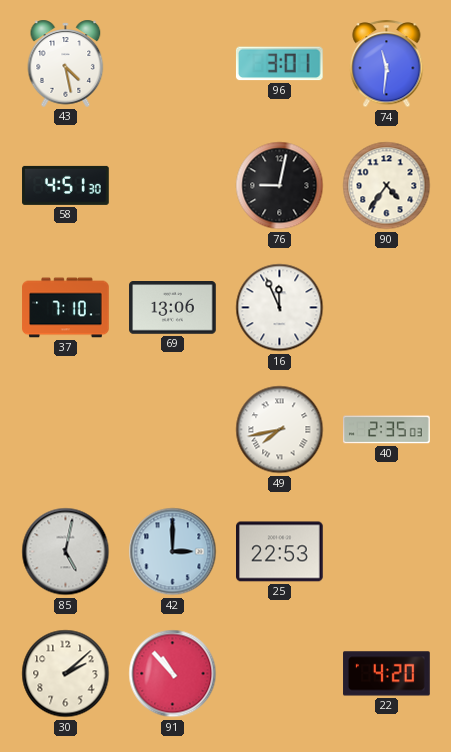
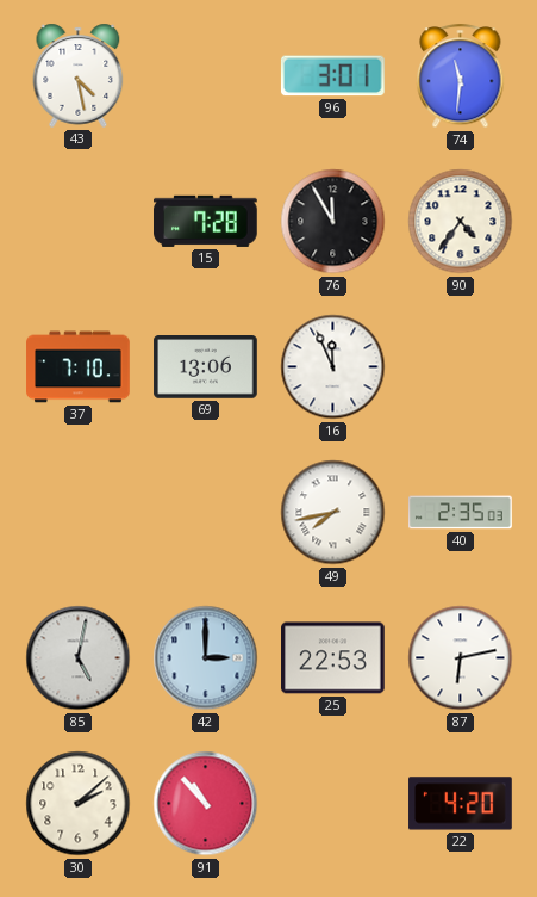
58: 4:51 -> none (66, 185)
15: none -> 7:28 (206, 221)
76: 9:02 -> 11:55 (333, 222)
87: none -> 6:13 (461, 658)
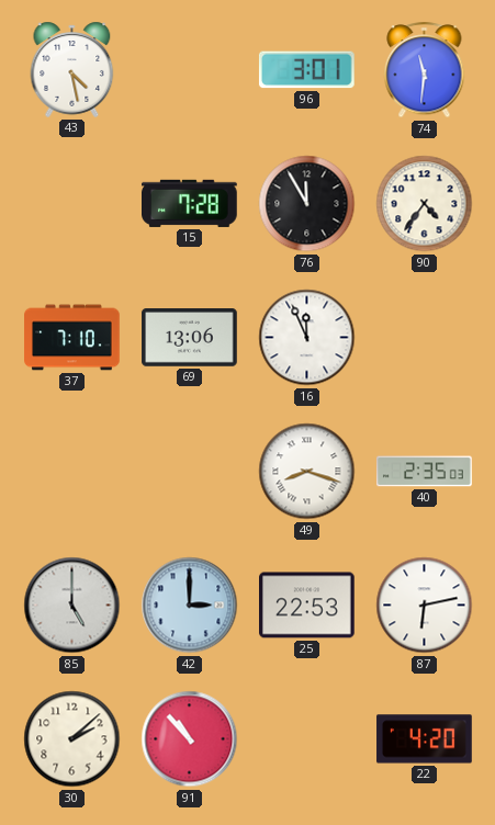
49: 7:43 -> 8:18 (307, 472)
85: 5:02 -> 5:00 (72, 606)
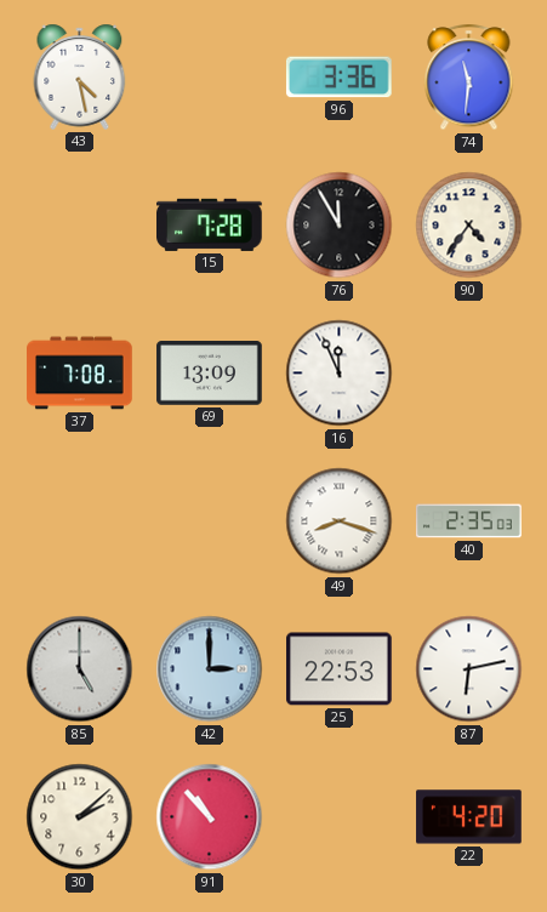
96: 3:01 -> 3:36 (338, 78)
37: 7:10 -> 7:08 (80, 374)
69: 13:06 -> 13:09 (210, 374)
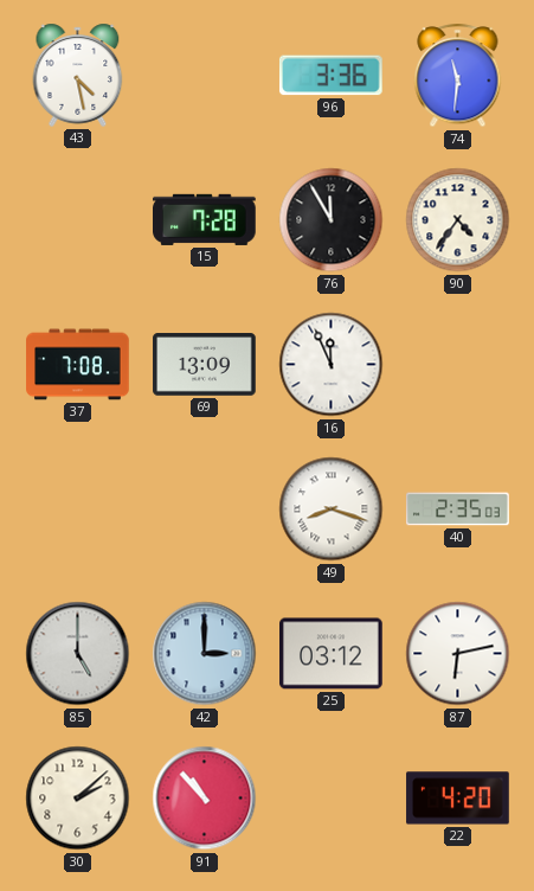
25: 22:53 -> 03:12 (332, 654)
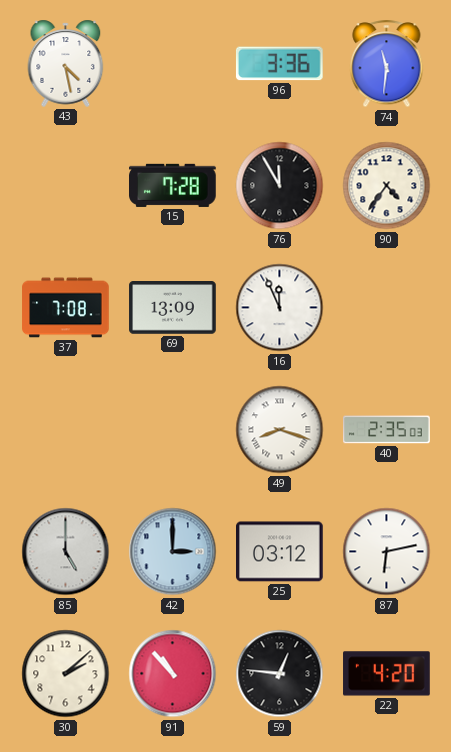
59: none -> 12:46 (280, 674)
